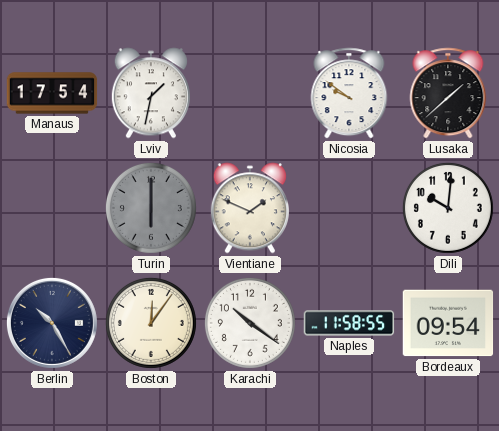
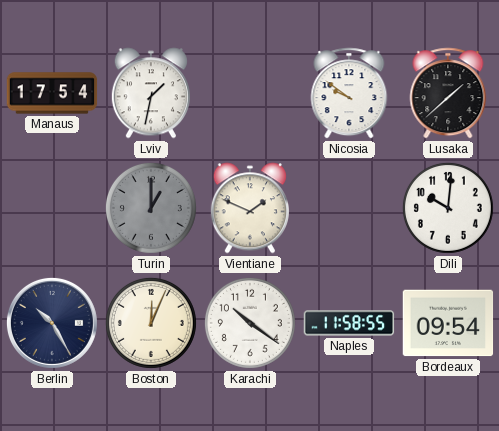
Turin: 6:00 -> 1:00 (151, 208)
Boston: 12:06 -> 12:04 (151, 323)
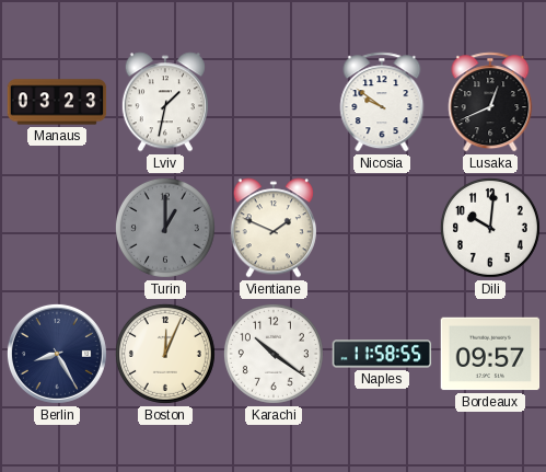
Manaus: 17:54 -> 03:23 (57, 102)
Lusaka: 1:38 -> 12:41 (490, 102)
Berlin: 10:25 -> 8:25 (57, 354)
Bordeaux: 09:54 -> 09:57 (490, 354)
